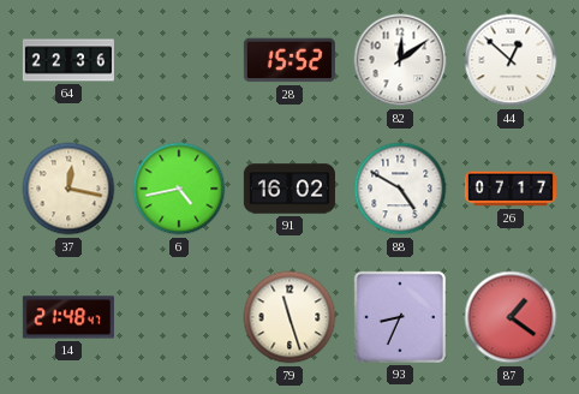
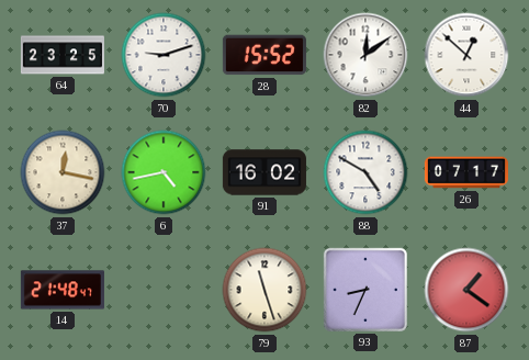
64: 22:36 -> 23:25 (63, 55)
70: none -> 9:12 (164, 55)
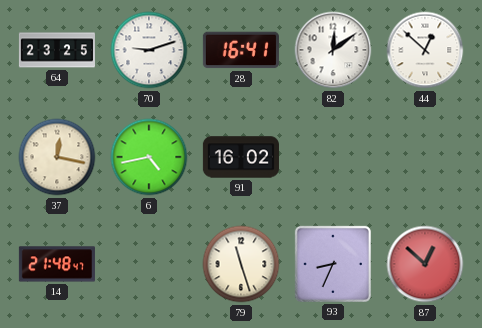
28: 15:52 -> 16:41 (241, 50)
88: 4:50 -> none (365, 172)
26: 07:17 -> none (466, 172)
87: 1:21 -> 12:52 (425, 264)
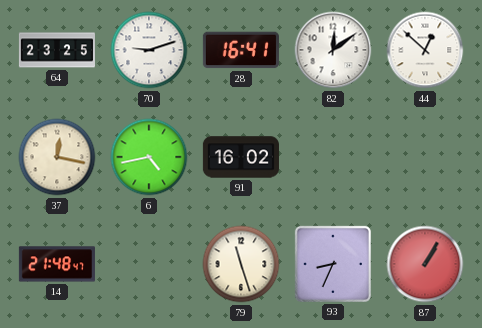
87: 12:52 -> 1:05 (425, 264)
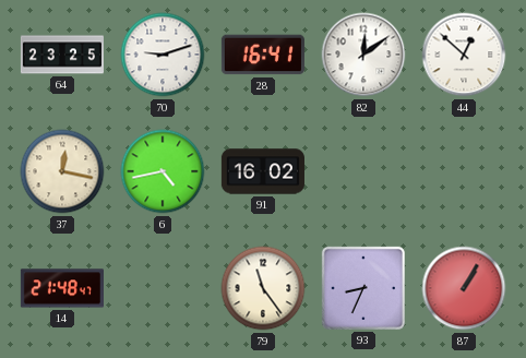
79: 11:27 -> 11:24 (263, 288)
